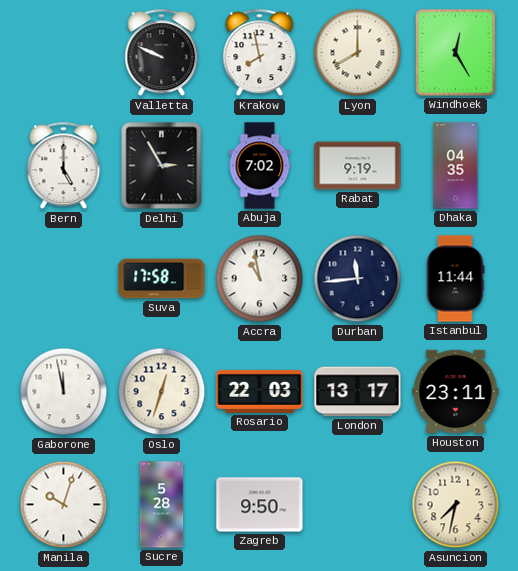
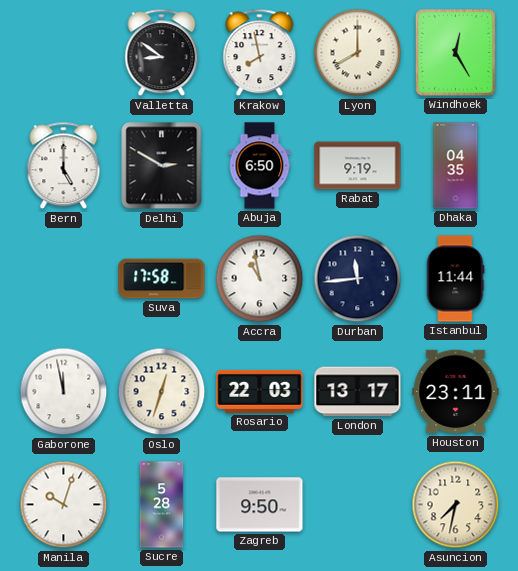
Valletta: 9:49 -> 8:51 (162, 53)
Delhi: 2:55 -> 2:50 (162, 166)
Abuja: 7:02 -> 6:50 (260, 166)
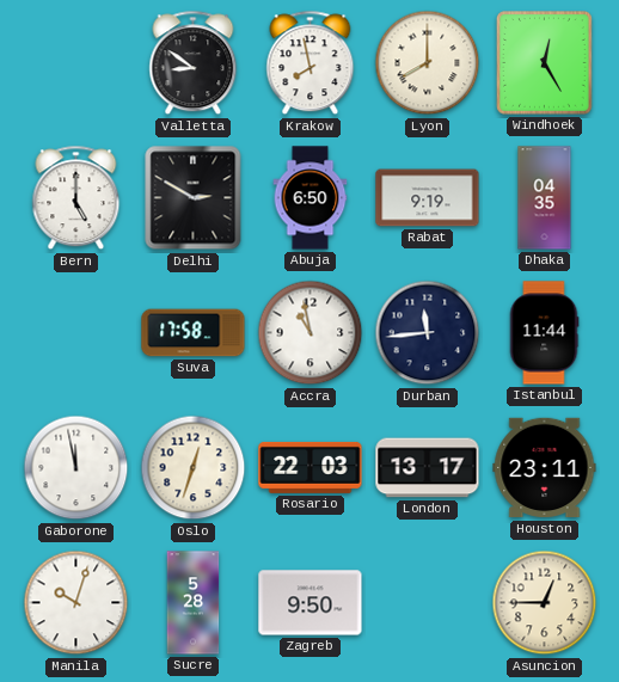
Asuncion: 7:32 -> 12:45 (545, 603)
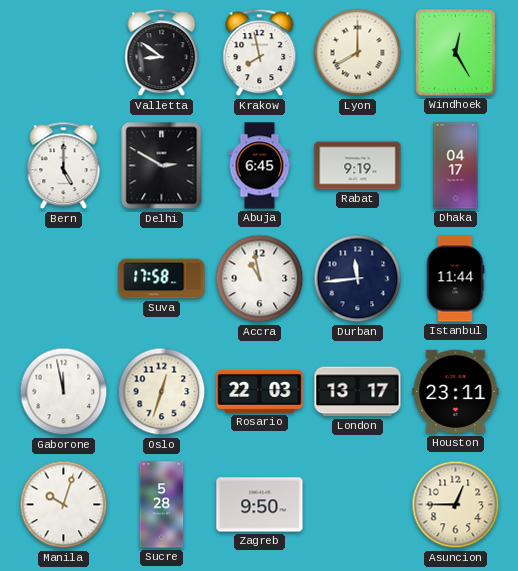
Abuja: 6:50 -> 6:45 (260, 166)
Dhaka: 04:35 -> 04:17 (456, 166)
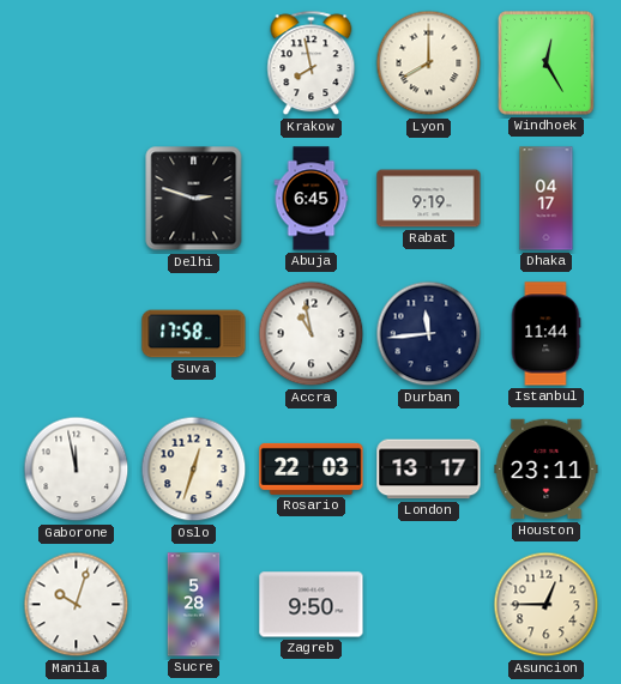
Valletta: 8:51 -> none (162, 53)
Bern: 5:00 -> none (64, 166)
Delhi: 2:50 -> 2:48 (194, 199)
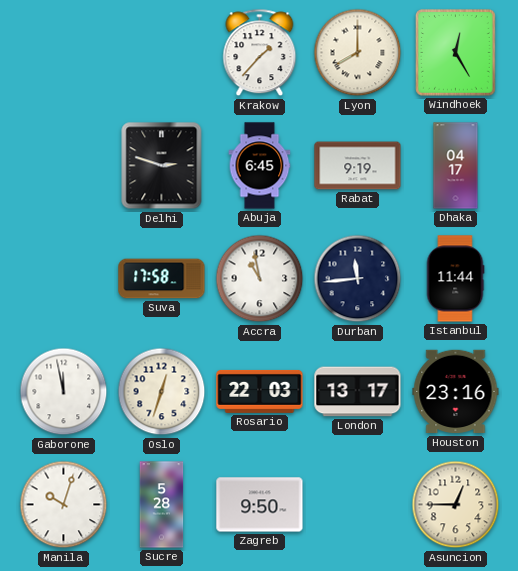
Krakow: 7:58 -> 1:37 (260, 53)
Houston: 23:11 -> 23:16 (456, 392)
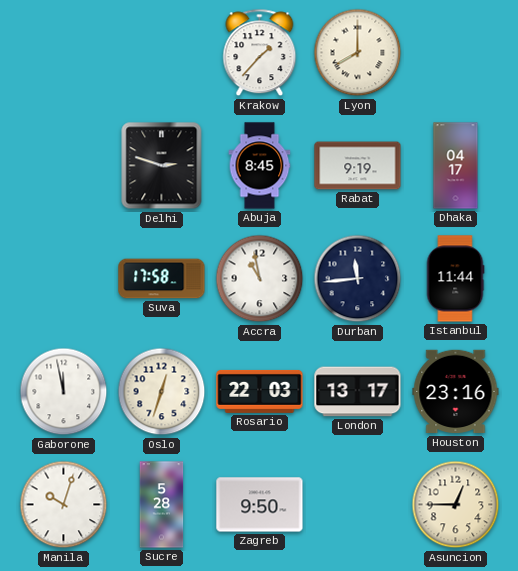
Windhoek: 12:25 -> none (456, 53)
Abuja: 6:45 -> 8:45 (260, 166)
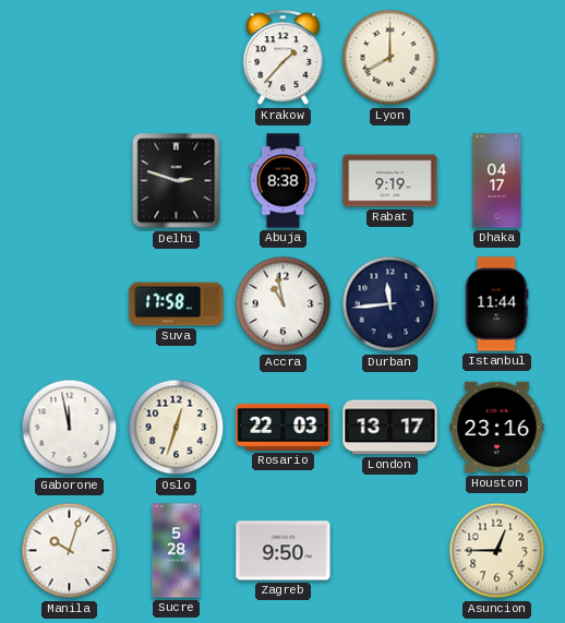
Abuja: 8:45 -> 8:38 (284, 181)
